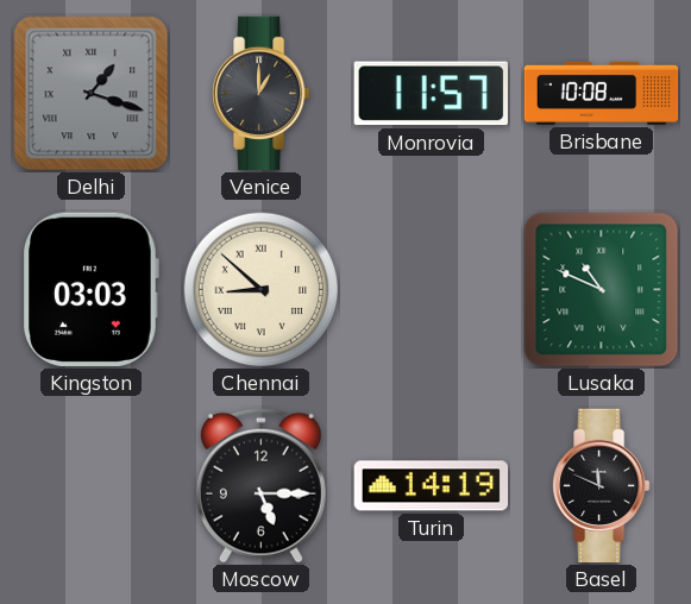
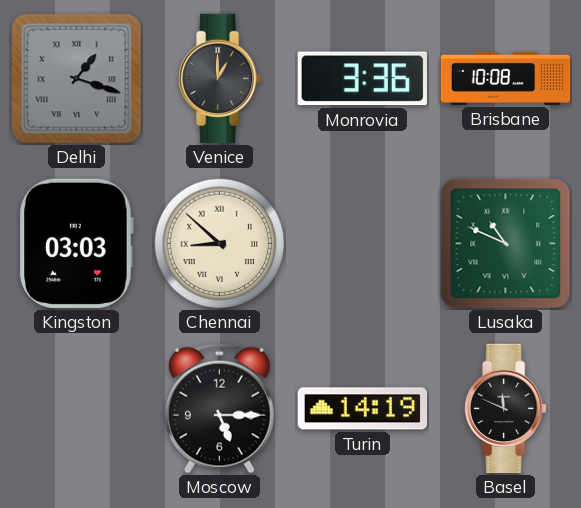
Monrovia: 11:57 -> 3:36 (362, 79)
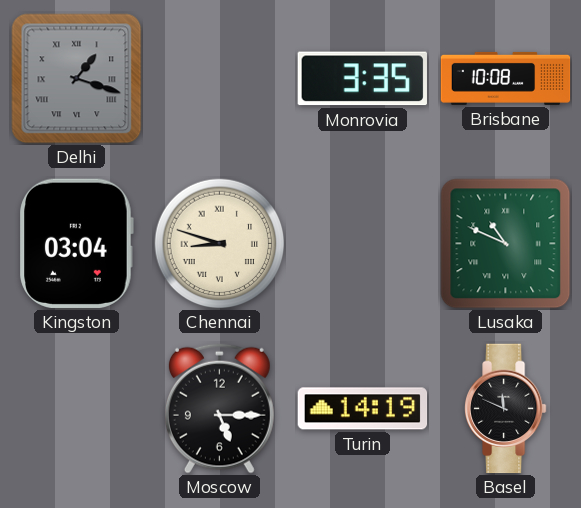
Venice: 1:00 -> none (220, 79)
Monrovia: 3:36 -> 3:35 (362, 79)
Kingston: 03:03 -> 03:04 (76, 243)
Chennai: 8:52 -> 8:48 (220, 244)
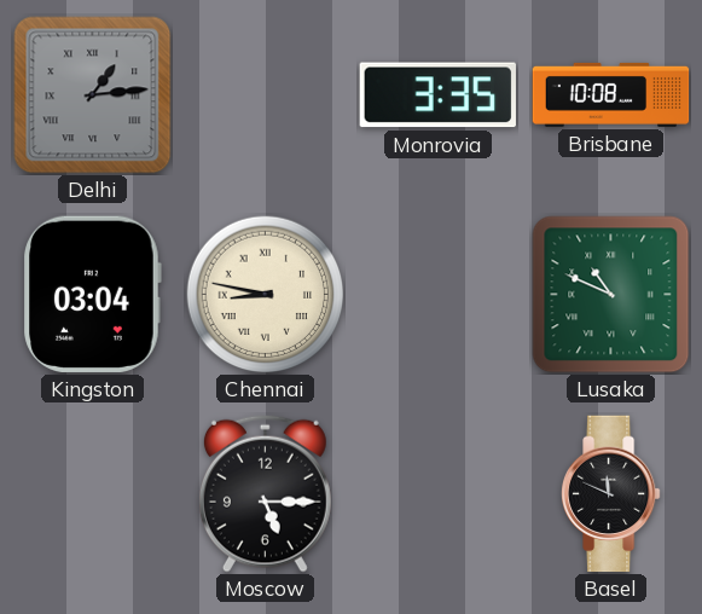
Delhi: 1:18 -> 1:14 (93, 95)
Chennai: 8:48 -> 8:47 (266, 295)
Turin: 14:19 -> none (363, 409)
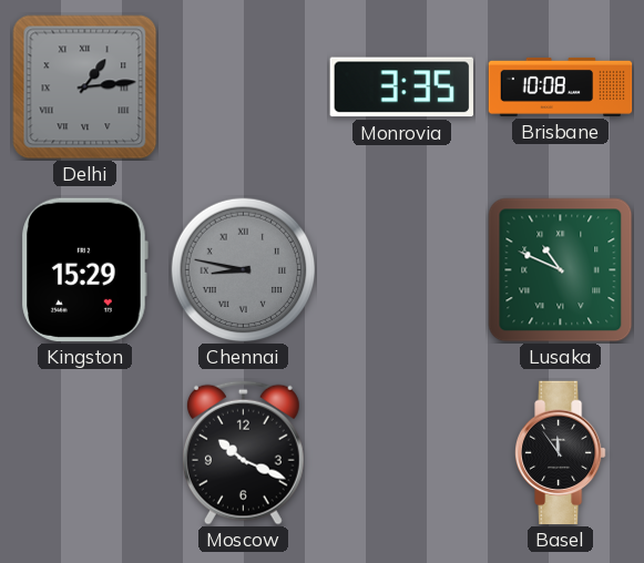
Kingston: 03:04 -> 15:29 (84, 269)
Chennai dial: cream -> grey (244, 270)
Moscow: 5:15 -> 10:19 (243, 452)
Basel: 11:49 -> 11:54 (561, 453)
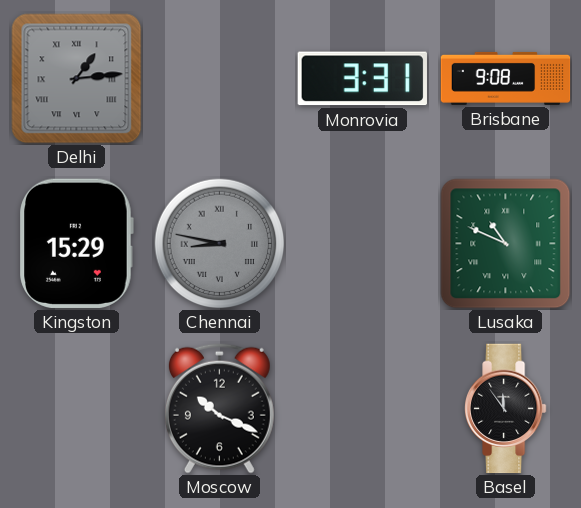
Monrovia: 3:35 -> 3:31 (362, 79)
Brisbane: 10:08 -> 9:08 (506, 78)
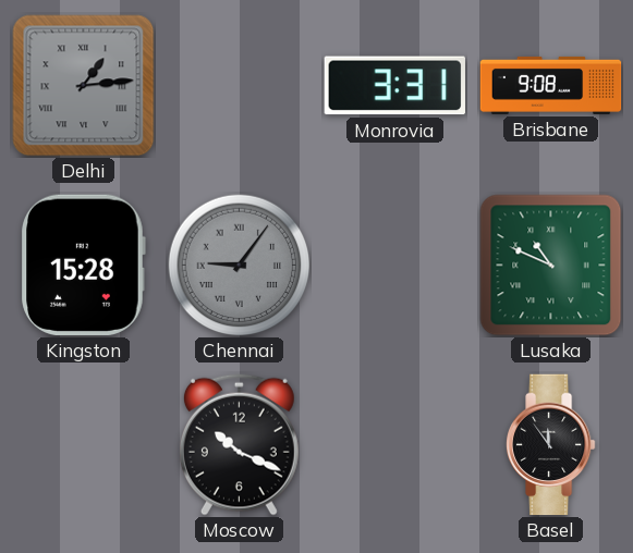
Kingston: 15:29 -> 15:28 (83, 265)
Chennai: 8:47 -> 9:06 (240, 266)
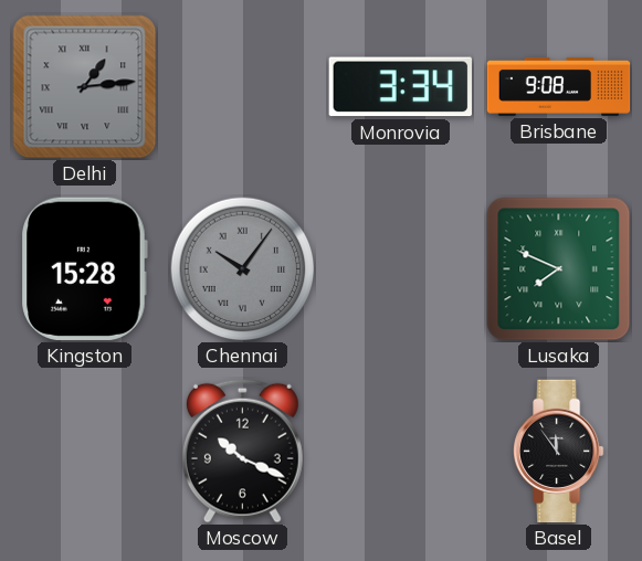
Monrovia: 3:31 -> 3:34 (400, 87)
Chennai: 9:06 -> 10:06 (243, 269)
Lusaka: 10:49 -> 7:49 (559, 269)
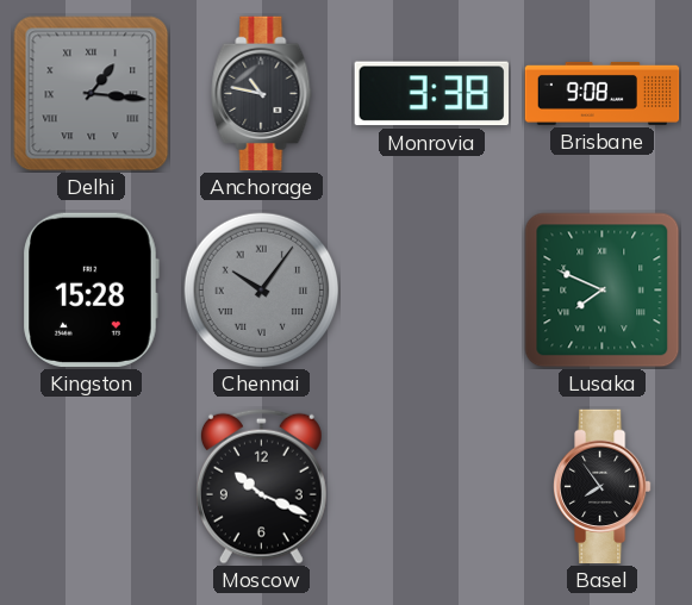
Delhi: 1:14 -> 1:16 (92, 94)
Anchorage: none -> 10:47 (262, 94)
Monrovia: 3:34 -> 3:38 (431, 94)
Basel: 11:54 -> 7:54 (603, 487)
